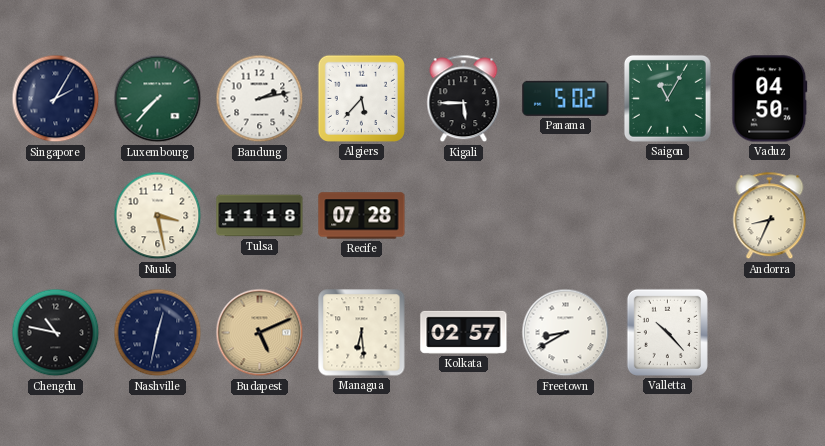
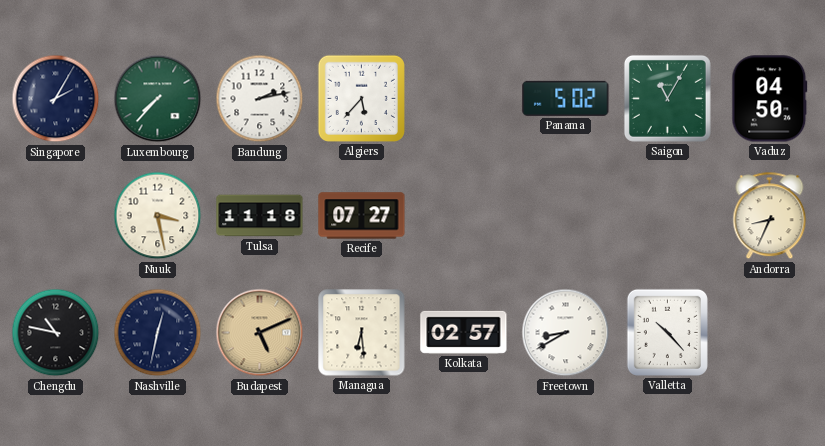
Kigali: 5:45 -> none (464, 99)
Recife: 07:28 -> 07:27 (362, 216)
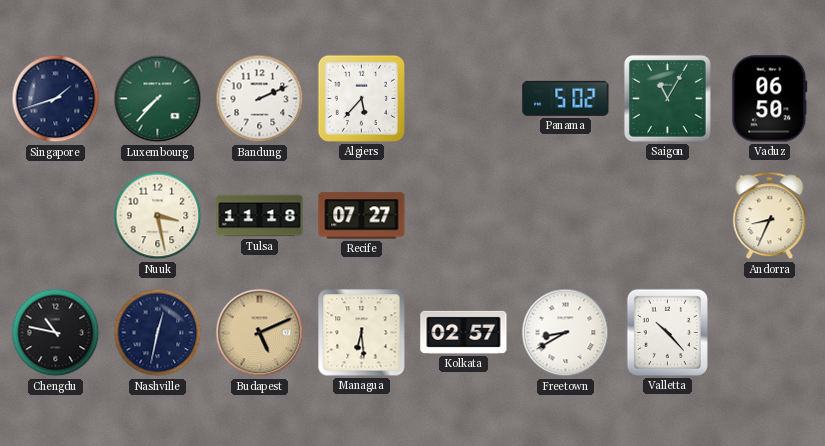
Singapore: 2:05 -> 1:42 (56, 99)
Bandung: 2:13 -> 2:11 (260, 99)
Vaduz: 04:50 -> 06:50 (770, 99)
